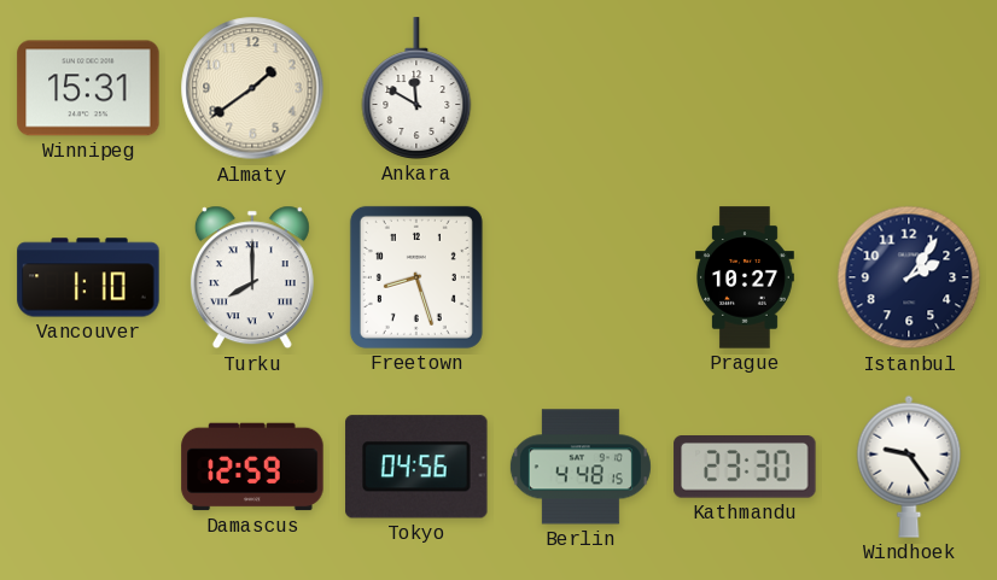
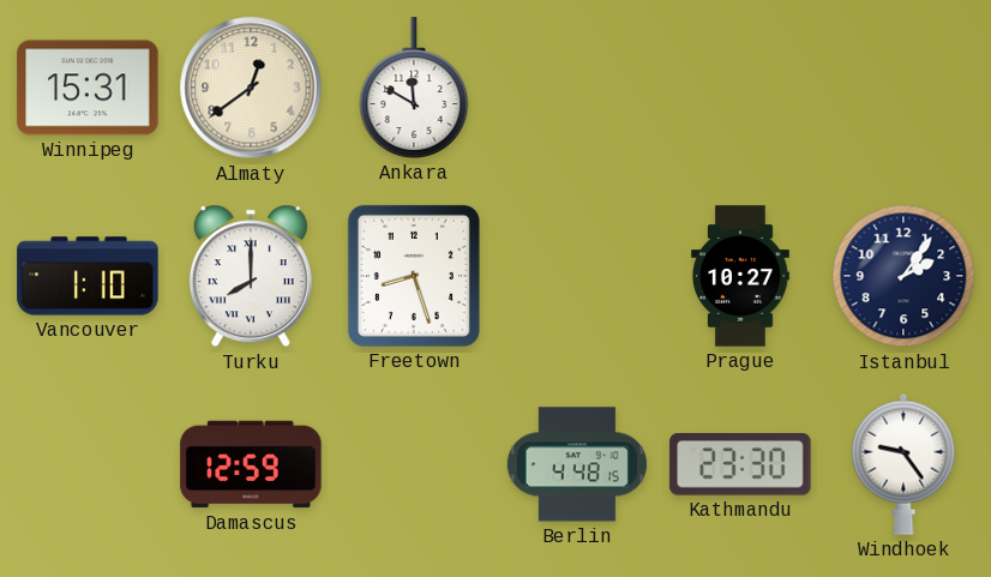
Almaty: 1:39 -> 12:39 (251, 88)
Tokyo: 04:56 -> none (416, 467)
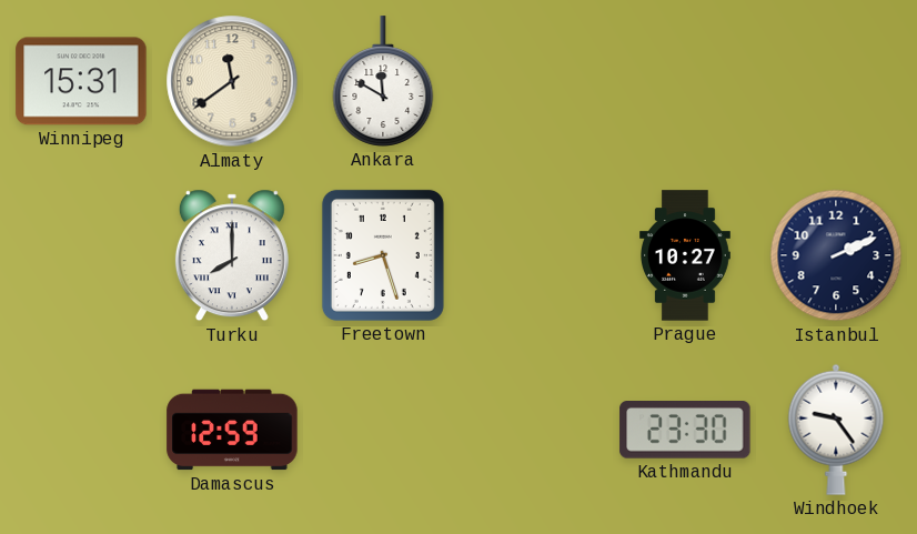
Almaty: 12:39 -> 11:39 (232, 81)
Vancouver: 1:10 -> none (88, 276)
Istanbul: 2:06 -> 2:11 (836, 255)
Berlin: 4:48 -> none (577, 464)
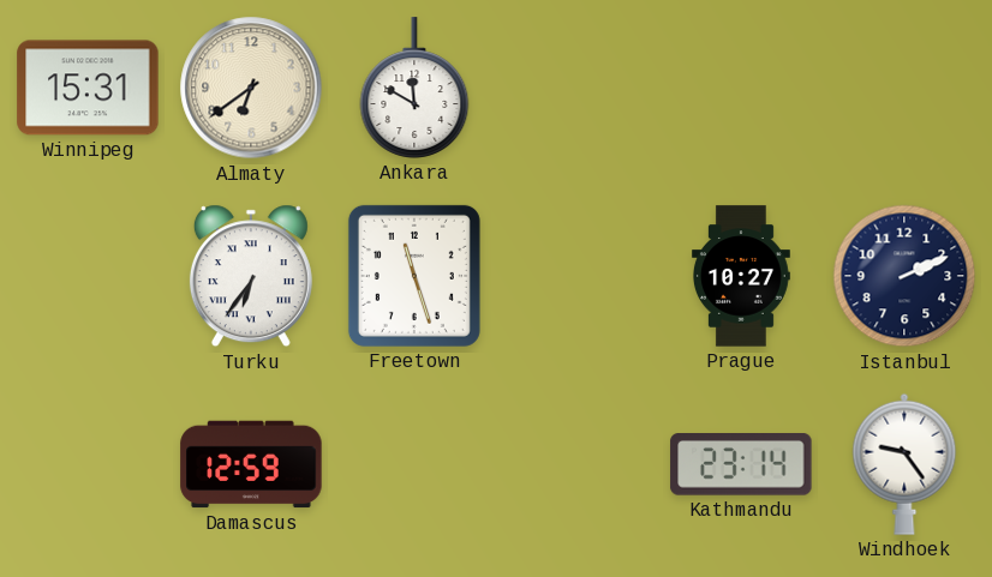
Almaty: 11:39 -> 6:39 (251, 88)
Turku: 8:00 -> 6:36 (251, 276)
Freetown: 8:27 -> 11:27 (414, 276)
Kathmandu: 23:30 -> 23:14 (741, 464)
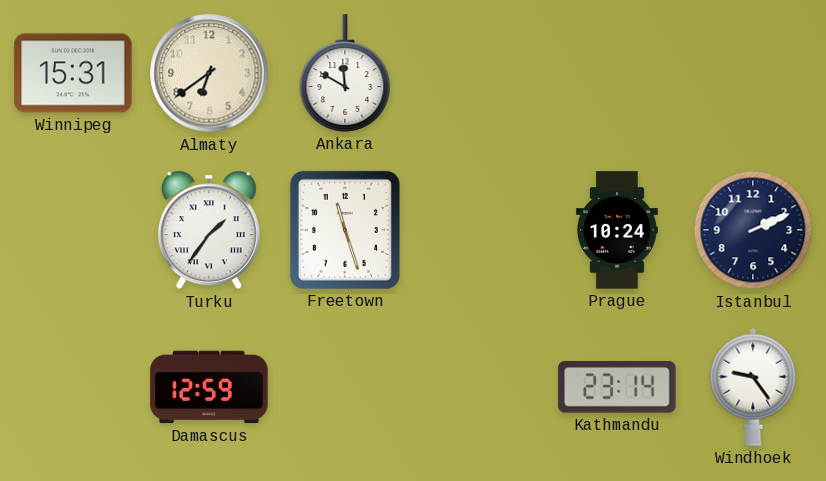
Turku: 6:36 -> 1:36 (209, 230)
Prague: 10:27 -> 10:24 (618, 230)
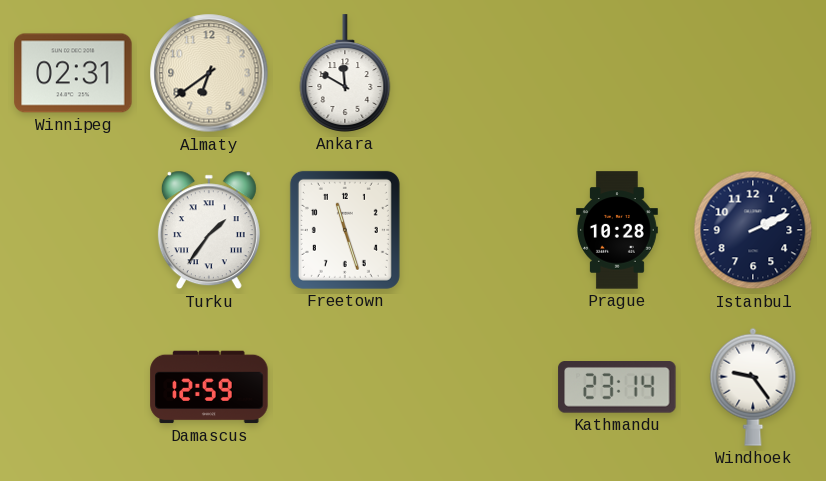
Winnipeg: 15:31 -> 02:31 (73, 73)
Prague: 10:24 -> 10:28 (618, 230)
